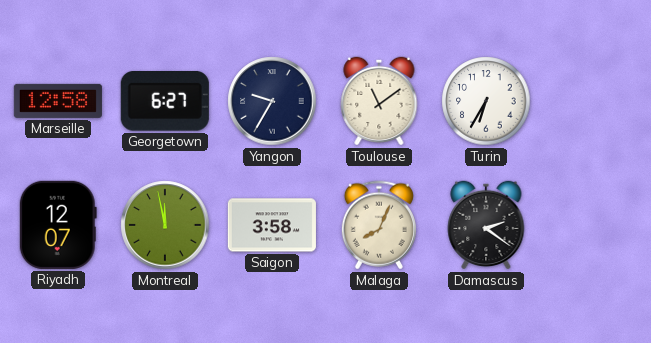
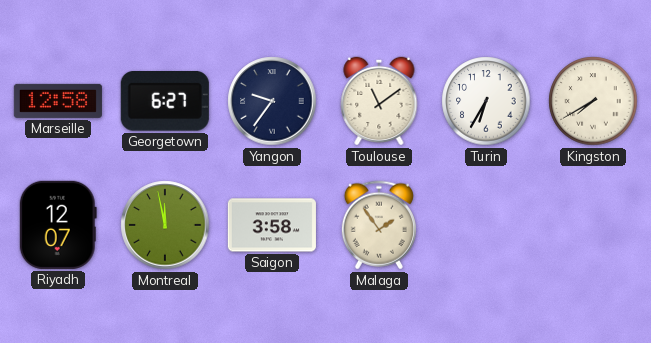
Yangon: 9:35 -> 9:36 (272, 101)
Kingston: none -> 7:40 (593, 101)
Malaga: 8:04 -> 1:54 (379, 225)
Damascus: 2:21 -> none (486, 225)
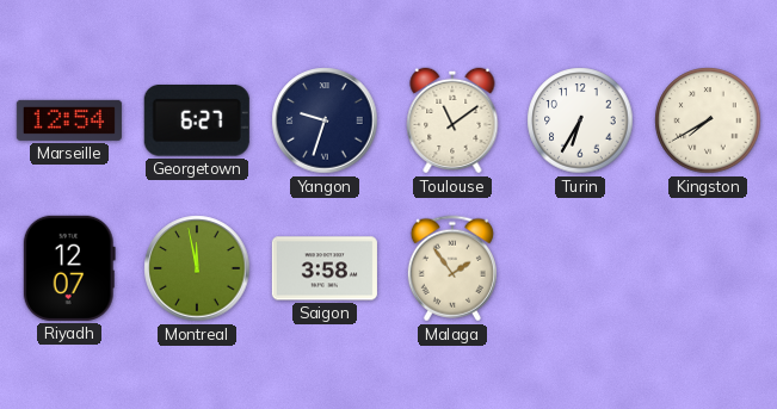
Marseille: 12:58 -> 12:54 (69, 120)
Yangon: 9:36 -> 9:33 (325, 120)
